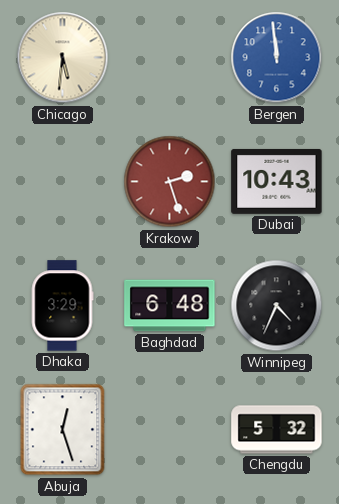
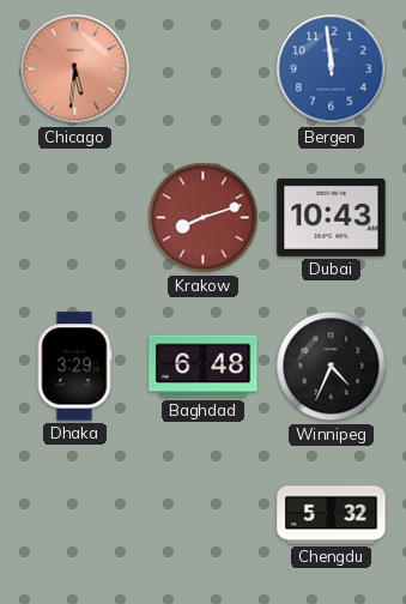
Chicago dial: cream -> salmon (75, 70)
Krakow: 2:27 -> 8:12 (204, 218)
Abuja: 12:27 -> none (63, 430)
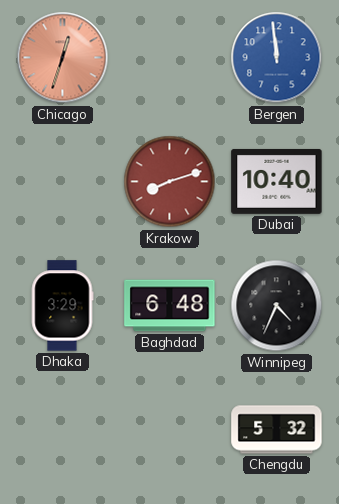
Chicago: 5:31 -> 12:33 (63, 58)
Dubai: 10:43 -> 10:40 (277, 181)
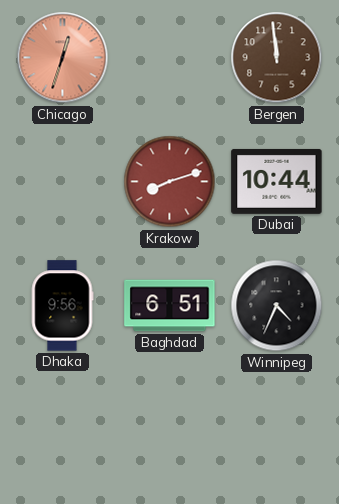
Bergen dial: blue -> brown (277, 58)
Dubai: 10:40 -> 10:44 (277, 181)
Dhaka: 3:29 -> 9:56 (62, 306)
Baghdad: 6:48 -> 6:51 (170, 306)
Chengdu: 5:32 -> none (277, 430)
